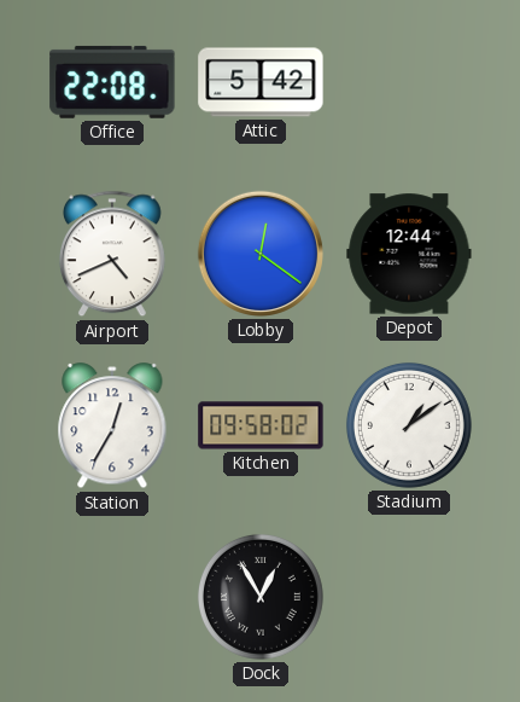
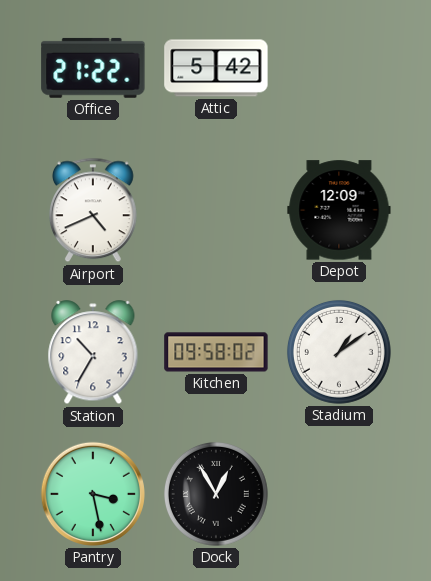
Office: 22:08 -> 21:22 (93, 68)
Lobby: 12:21 -> none (261, 254)
Depot: 12:44 -> 12:09 (339, 210)
Station: 12:35 -> 10:35 (93, 353)
Pantry: none -> 3:28 (93, 494)
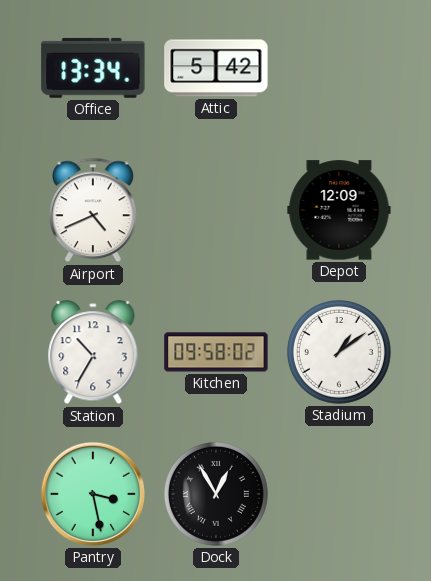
Office: 21:22 -> 13:34 (93, 68)
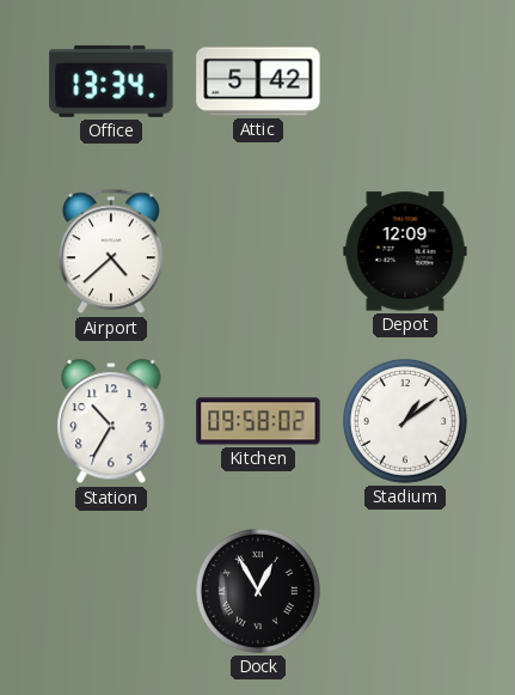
Airport: 4:41 -> 4:38 (111, 251)
Pantry: 3:28 -> none (93, 494)
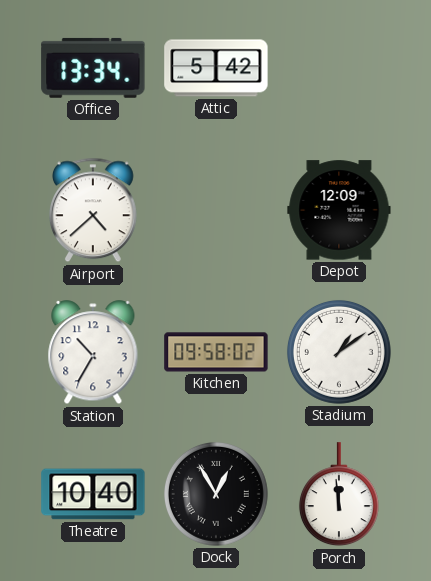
Theatre: none -> 10:40 (93, 494)
Porch: none -> 11:59 (339, 495)
